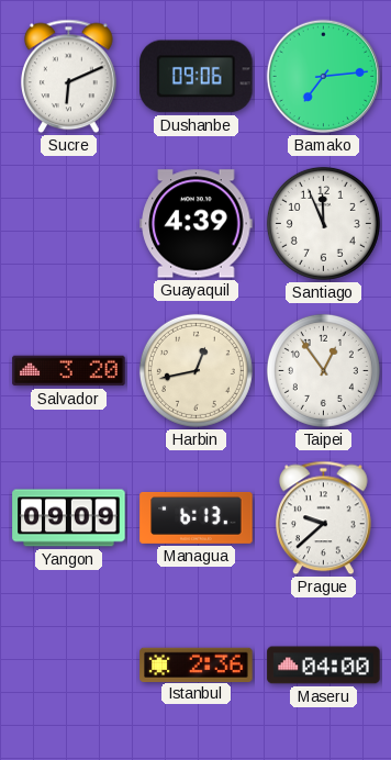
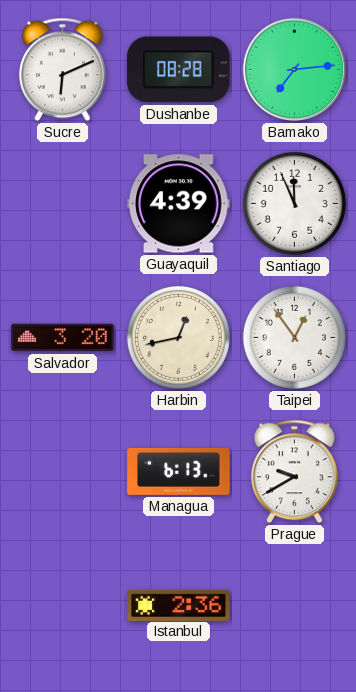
Dushanbe: 09:06 -> 08:28 (179, 70)
Yangon: 09:09 -> none (69, 518)
Prague: 9:38 -> 9:40 (295, 472)
Maseru: 04:00 -> none (324, 666)
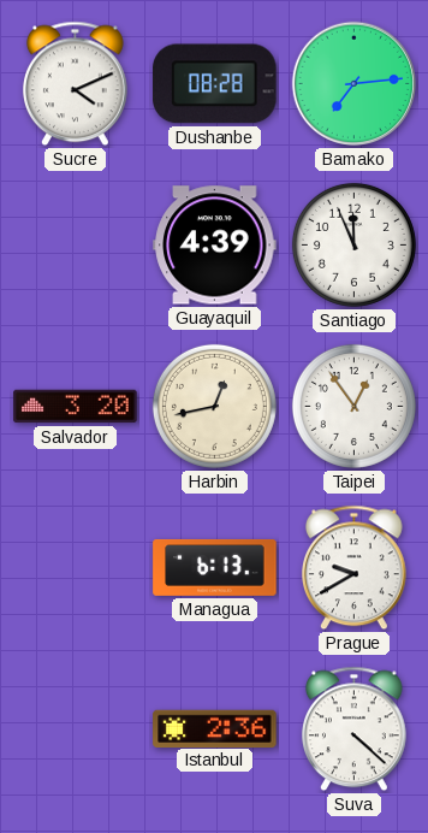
Sucre: 6:11 -> 4:11 (76, 84)
Suva: none -> 4:22 (355, 729)
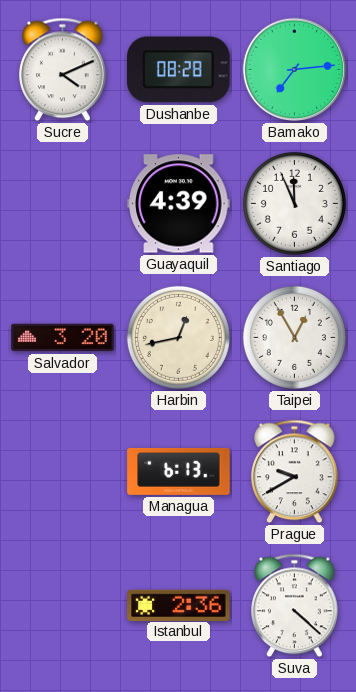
Taipei: 12:54 -> 12:55 (294, 337)
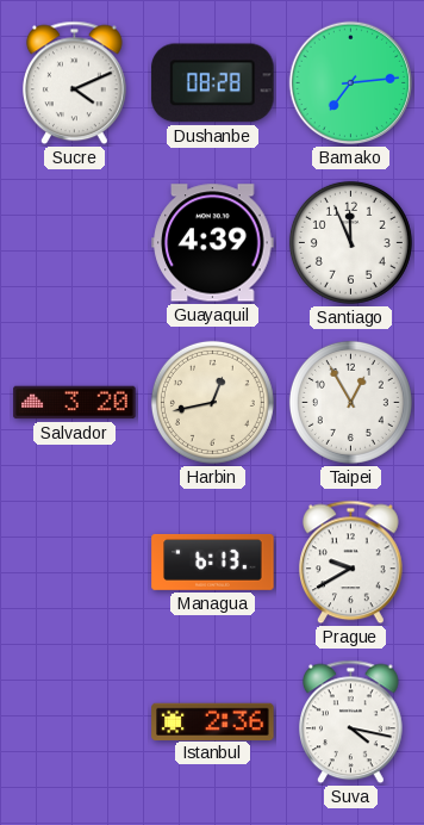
Suva: 4:22 -> 4:17 (351, 722)
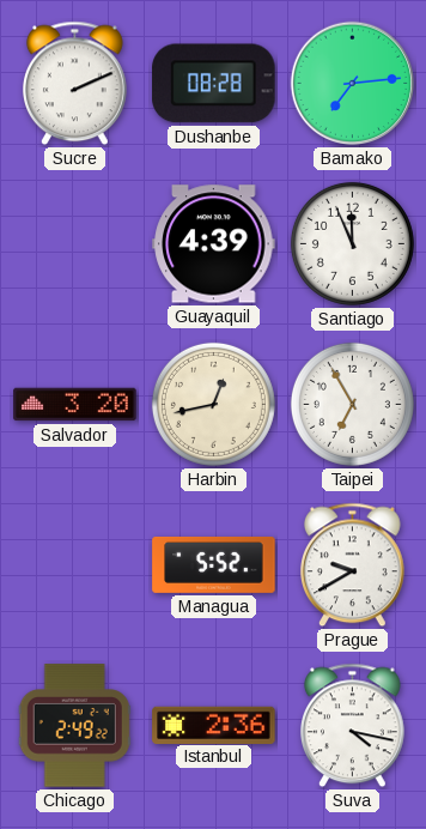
Sucre: 4:11 -> 2:11 (75, 84)
Taipei: 12:55 -> 6:55 (352, 404)
Managua: 6:13 -> 5:52 (214, 564)
Chicago: none -> 2:49 (74, 726)
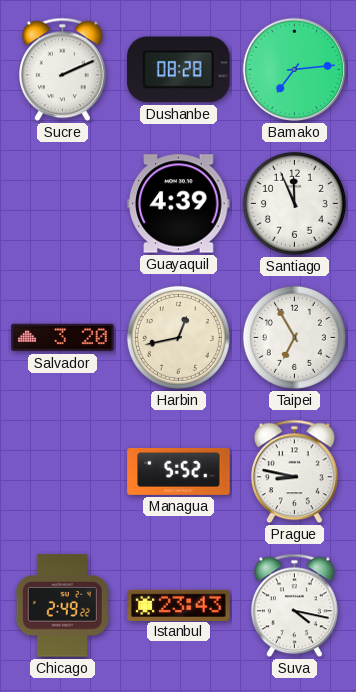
Prague: 9:40 -> 8:47 (295, 472)
Istanbul: 2:36 -> 23:43 (179, 605)
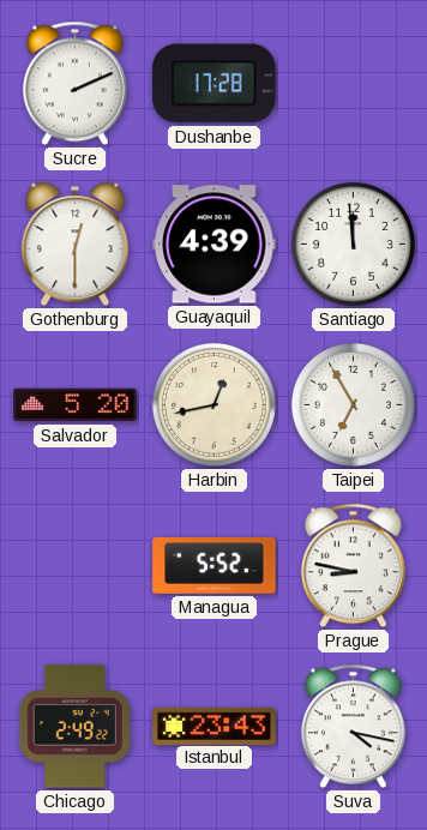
Dushanbe: 08:28 -> 17:28 (215, 84)
Bamako: 7:14 -> none (295, 70)
Gothenburg: none -> 12:30 (76, 245)
Santiago: 11:56 -> 11:59 (353, 243)
Salvador: 3:20 -> 5:20 (76, 405)
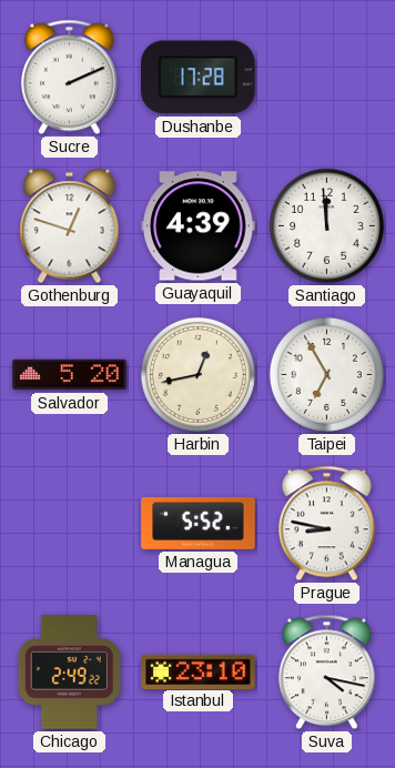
Gothenburg: 12:30 -> 12:48 (70, 226)
Istanbul: 23:43 -> 23:10 (199, 671)
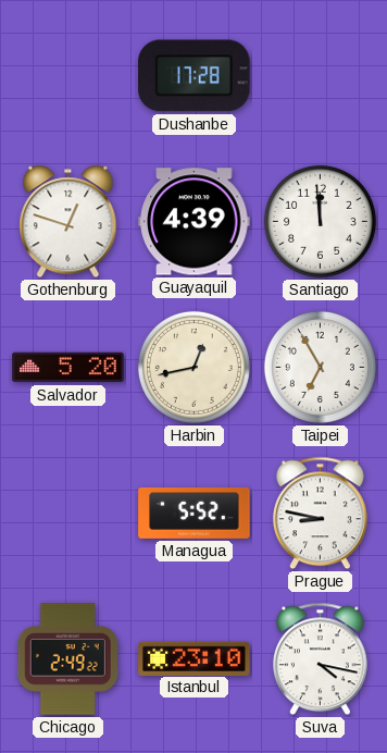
Sucre: 2:11 -> none (70, 78)
